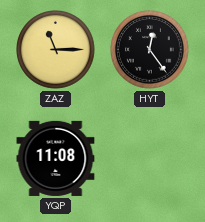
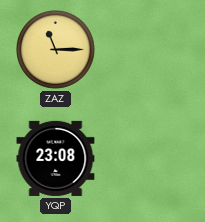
HYT: 12:24 -> none (150, 50)
YQP: 11:08 -> 23:08 (56, 158)
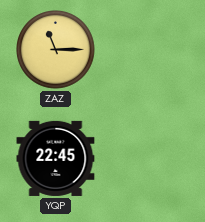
YQP: 23:08 -> 22:45 (56, 158)
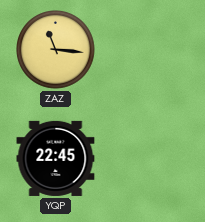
ZAZ: 11:15 -> 11:16 (56, 50)
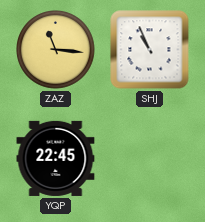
SHJ: none -> 10:56 (150, 50)
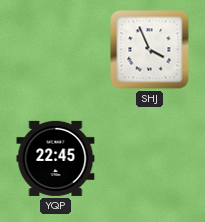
ZAZ: 11:16 -> none (56, 50)
SHJ: 10:56 -> 3:56 (150, 50)
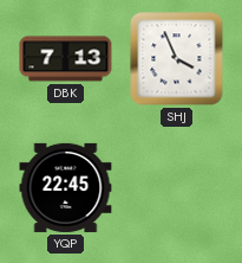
DBK: none -> 7:13 (66, 59)
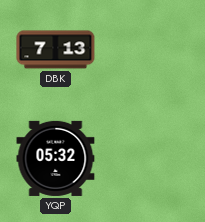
SHJ: 3:56 -> none (177, 59)
YQP: 22:45 -> 05:32 (56, 158)
